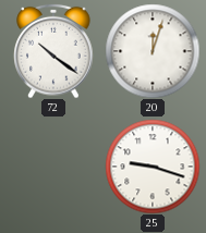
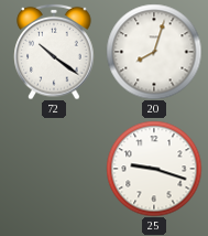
20: 12:03 -> 8:03 (154, 52)
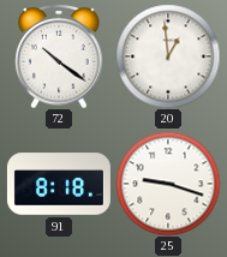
20: 8:03 -> 12:59 (168, 56)
91: none -> 8:18 (59, 184)
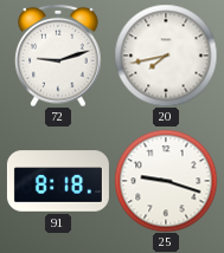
72: 10:21 -> 9:12 (58, 56)
20: 12:59 -> 7:43 (166, 56)
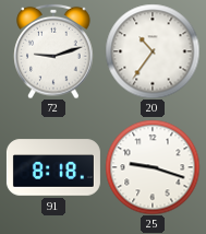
20: 7:43 -> 10:36 (153, 51)
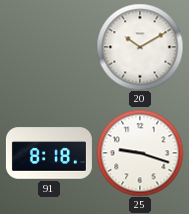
72: 9:12 -> none (53, 51)
20: 10:36 -> 10:10 (140, 47)
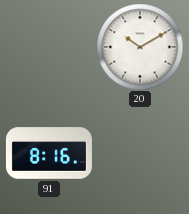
91: 8:18 -> 8:16 (49, 153)
25: 9:18 -> none (140, 153)
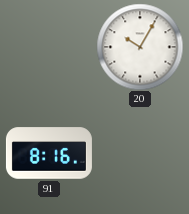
20: 10:10 -> 10:05 (140, 47)
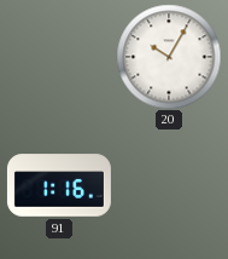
91: 8:16 -> 1:16 (59, 185)
